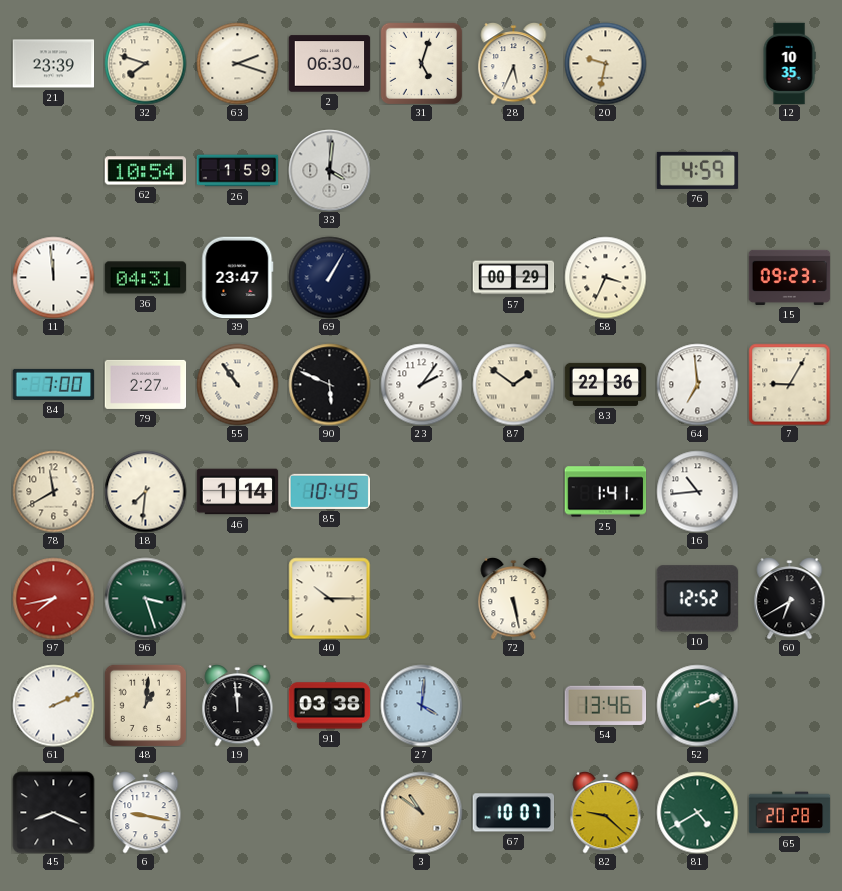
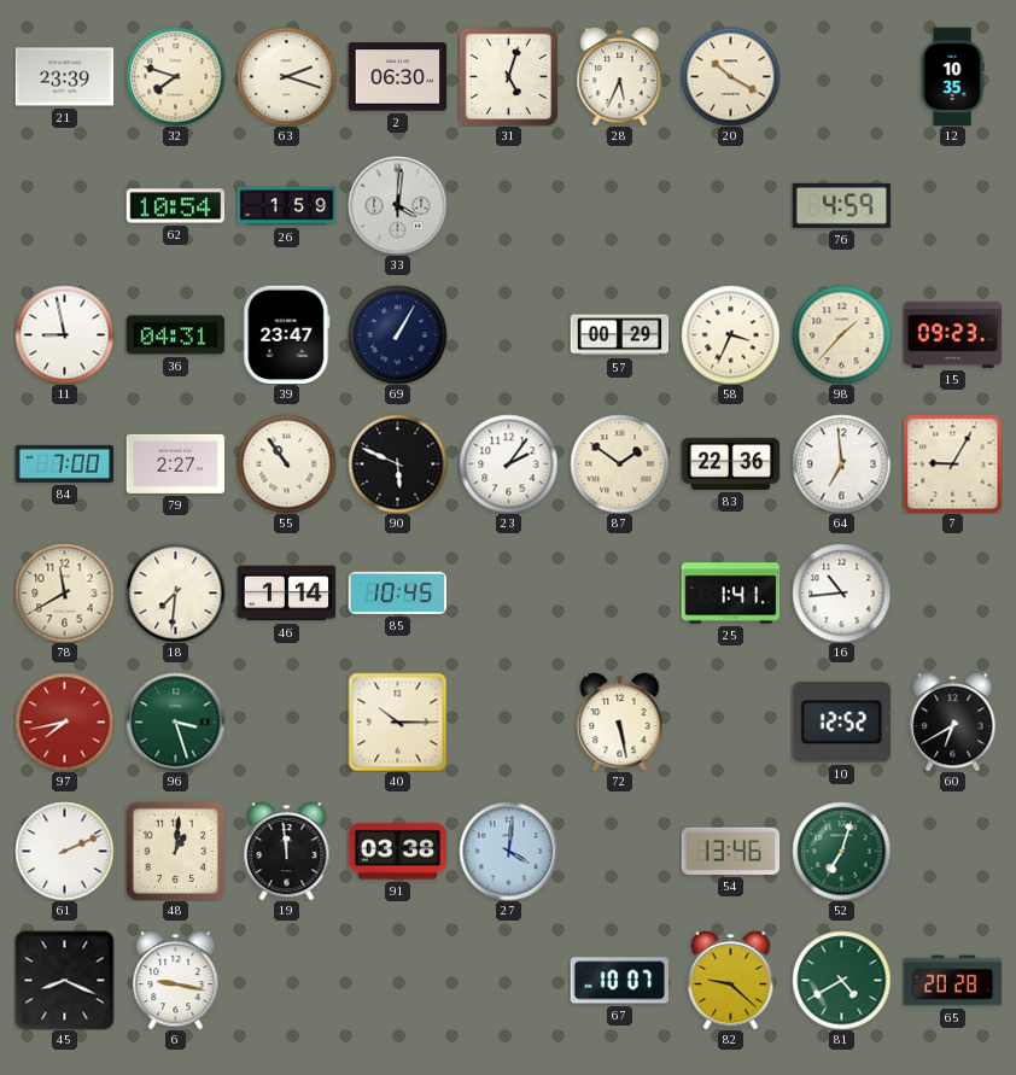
20: 9:32 -> 10:20 (730, 76)
11: 11:59 -> 8:58 (64, 334)
98: none -> 1:37 (841, 334)
52: 2:11 -> 7:03 (841, 851)
3: 10:51 -> none (421, 812)
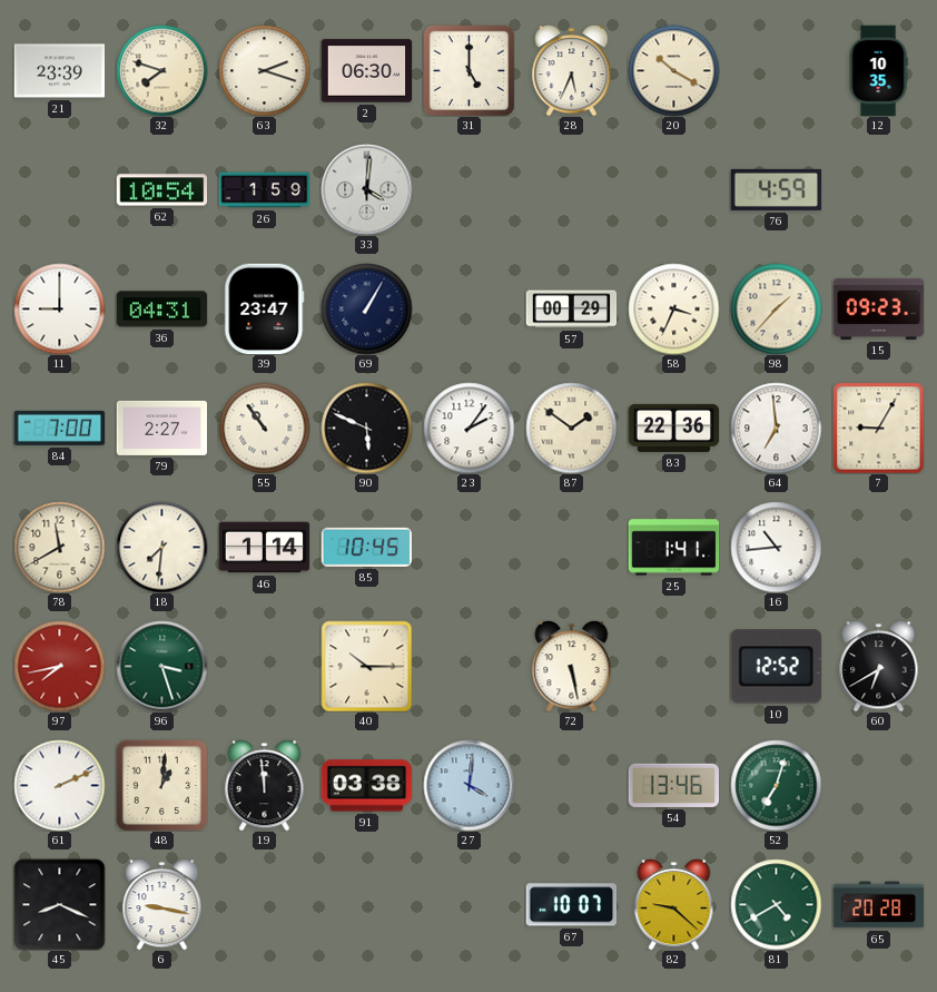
31: 5:03 -> 5:00 (468, 70)
11: 8:58 -> 9:00 (59, 308)
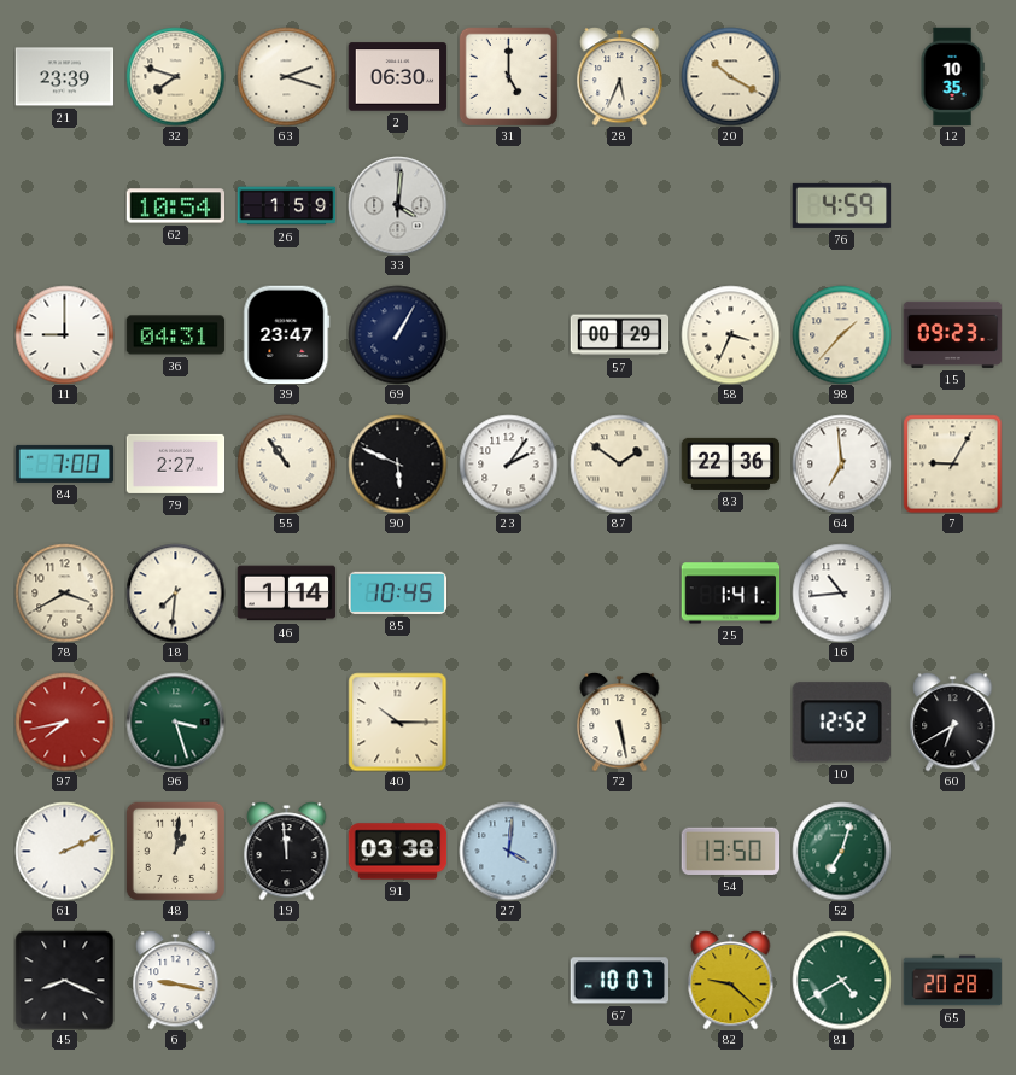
78: 11:40 -> 3:40 (64, 592)
54: 13:46 -> 13:50 (730, 851)
